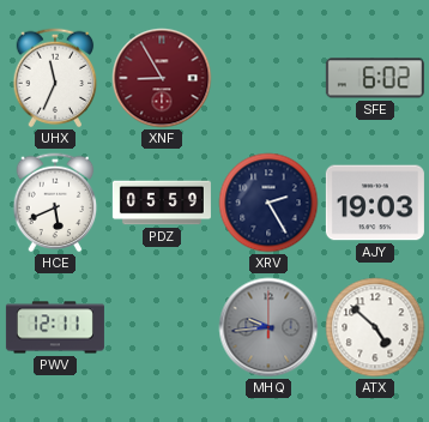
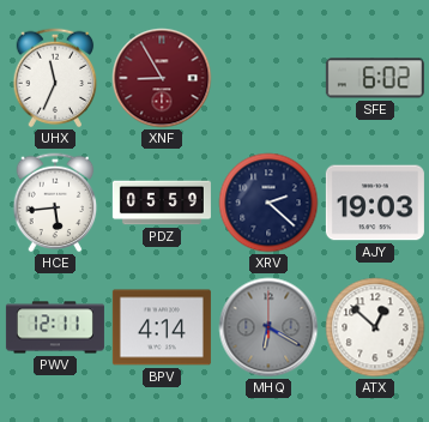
HCE: 5:41 -> 5:44 (55, 203)
XRV: 2:25 -> 2:22 (268, 203)
BPV: none -> 4:14 (162, 327)
MHQ: 9:44 -> 6:20 (268, 327)
ATX: 4:52 -> 12:52 (375, 327)
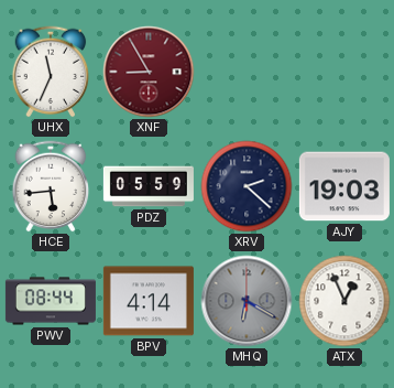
SFE: 6:02 -> none (375, 78)
PWV: 12:11 -> 08:44 (51, 301)
ATX: 12:52 -> 12:56 (344, 301)
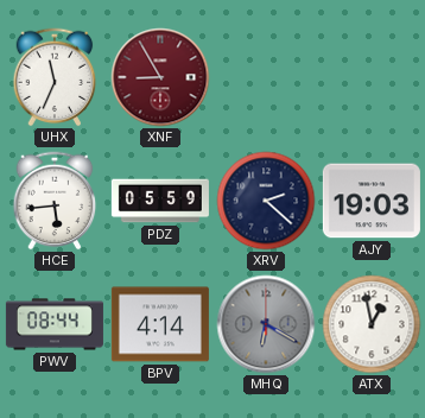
ATX: 12:56 -> 12:58 (372, 324)
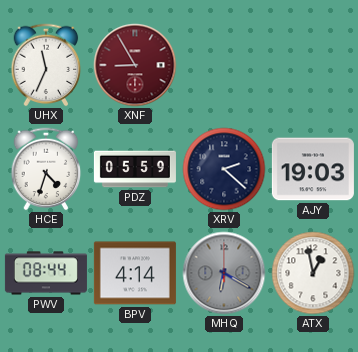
HCE: 5:44 -> 4:33 (46, 169)
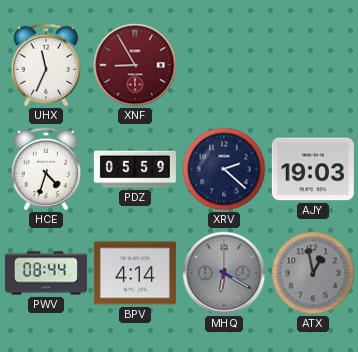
ATX dial: white -> grey (313, 273)
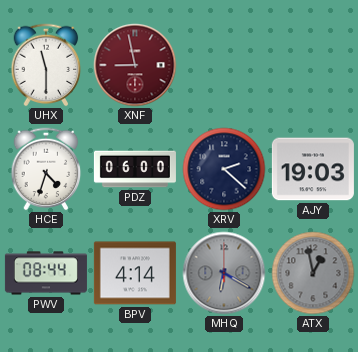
UHX: 11:34 -> 11:30 (46, 65)
XNF: 8:55 -> 8:58 (135, 65)
PDZ: 05:59 -> 06:00 (135, 169)
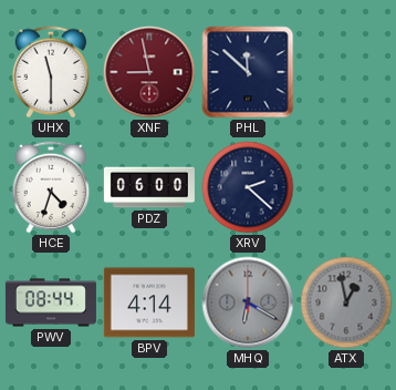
PHL: none -> 11:52 (248, 72)
AJY: 19:03 -> none (313, 169)
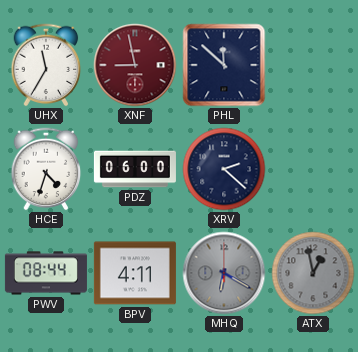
UHX: 11:30 -> 11:35 (46, 65)
BPV: 4:14 -> 4:11 (135, 273)
